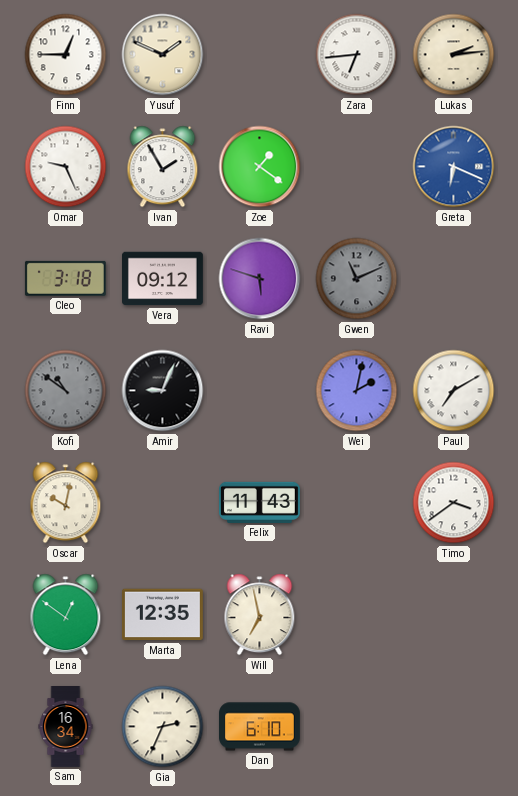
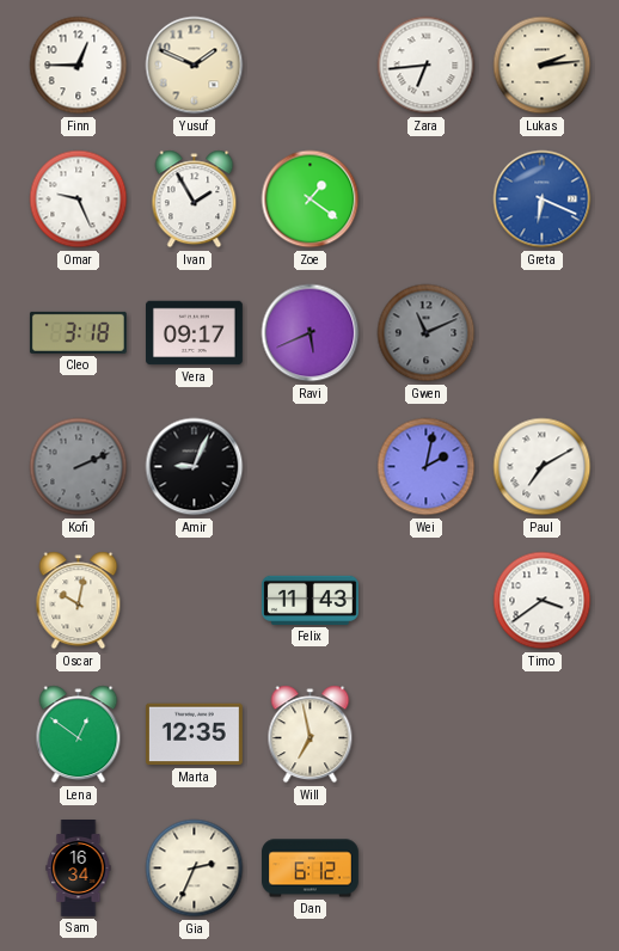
Vera: 09:12 -> 09:17 (195, 333)
Ravi: 5:48 -> 5:41 (311, 333)
Kofi: 10:51 -> 2:11 (79, 467)
Dan: 6:10 -> 6:12 (311, 869)
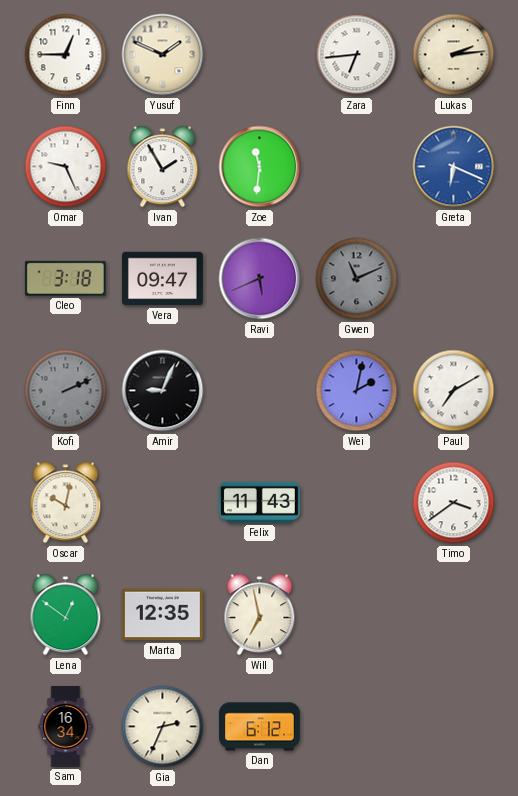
Zoe: 1:21 -> 11:31 (260, 167)
Vera: 09:17 -> 09:47 (163, 279)
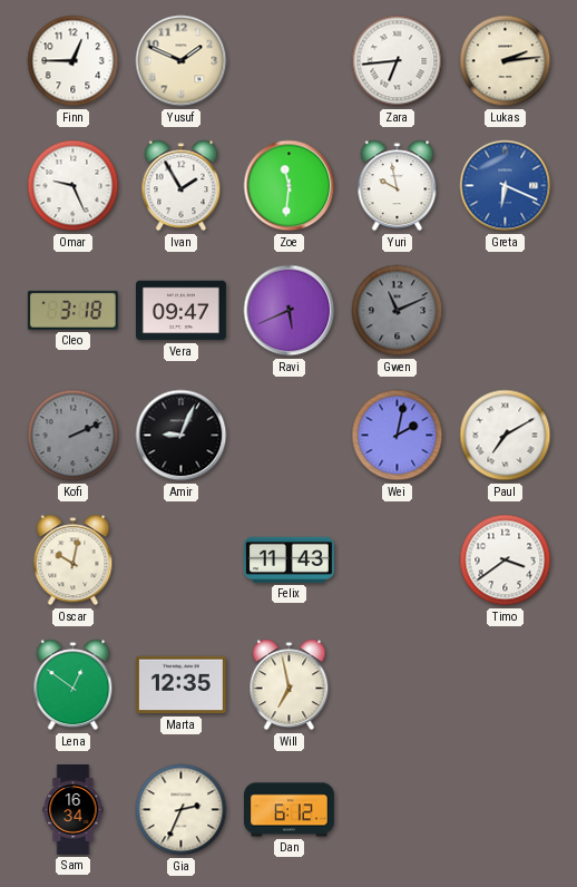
Yuri: none -> 9:58 (398, 186)
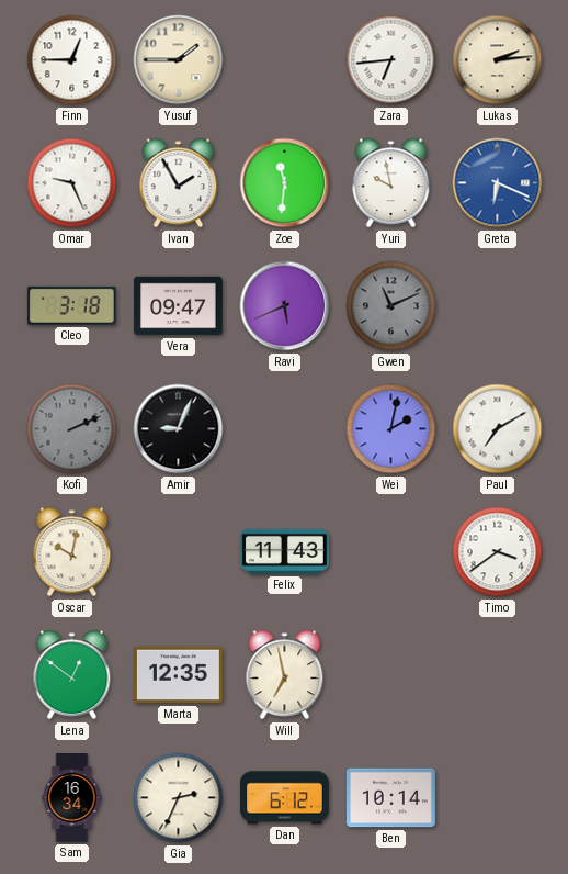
Yusuf: 1:49 -> 1:45 (179, 60)
Ben: none -> 10:14 (390, 798)
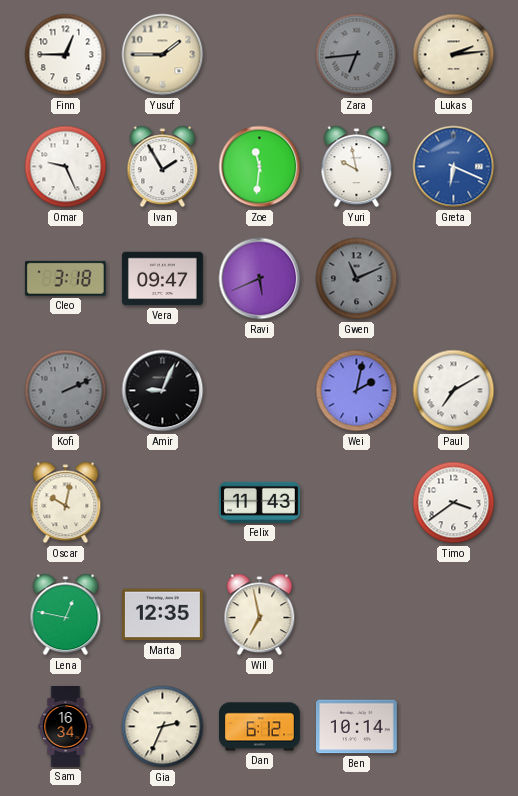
Zara dial: white -> grey (357, 55)
Lena: 12:51 -> 12:47 (66, 615)
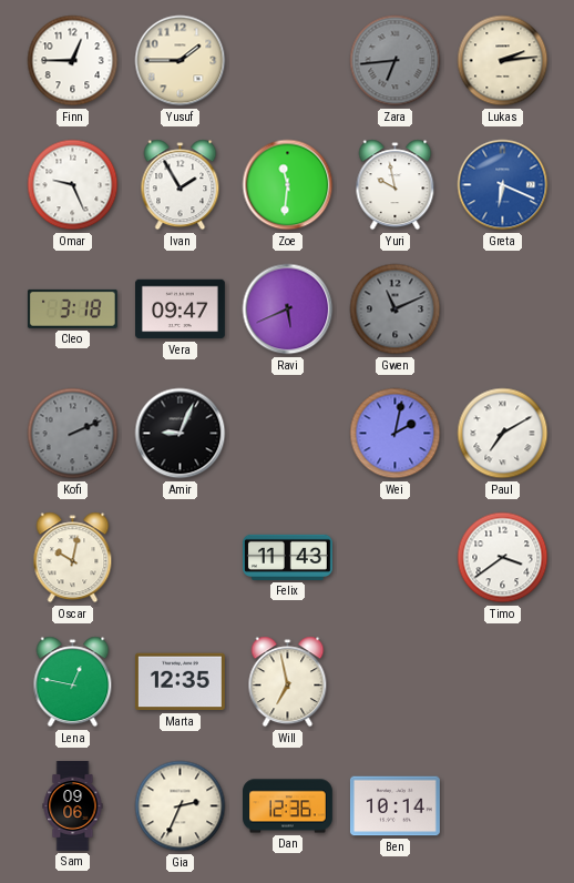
Sam: 16:34 -> 09:06 (73, 806)
Dan: 6:12 -> 12:36 (288, 806)
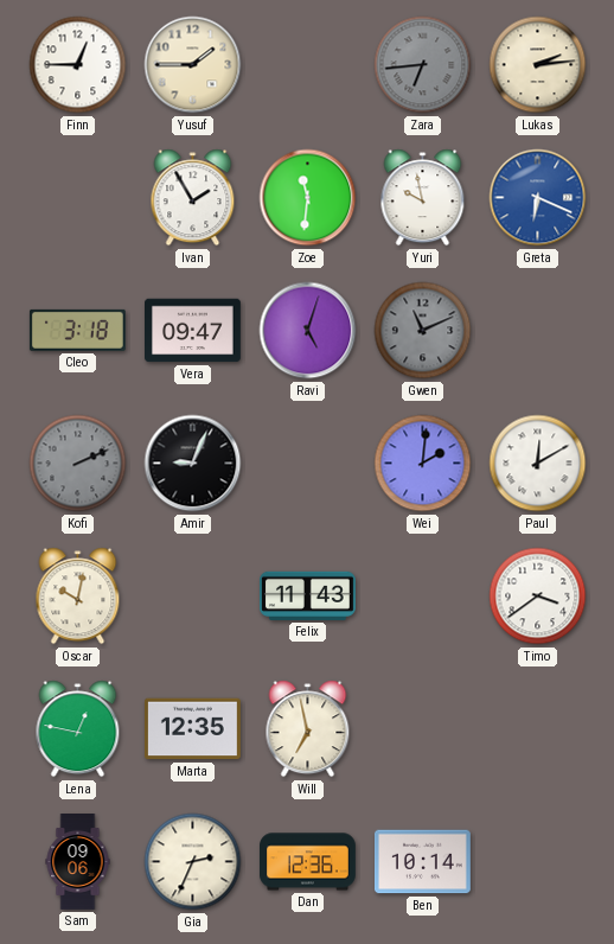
Omar: 9:26 -> none (73, 185)
Ravi: 5:41 -> 5:03 (308, 331)
Wei: 2:02 -> 2:01 (423, 464)
Paul: 7:10 -> 12:10 (538, 464)
